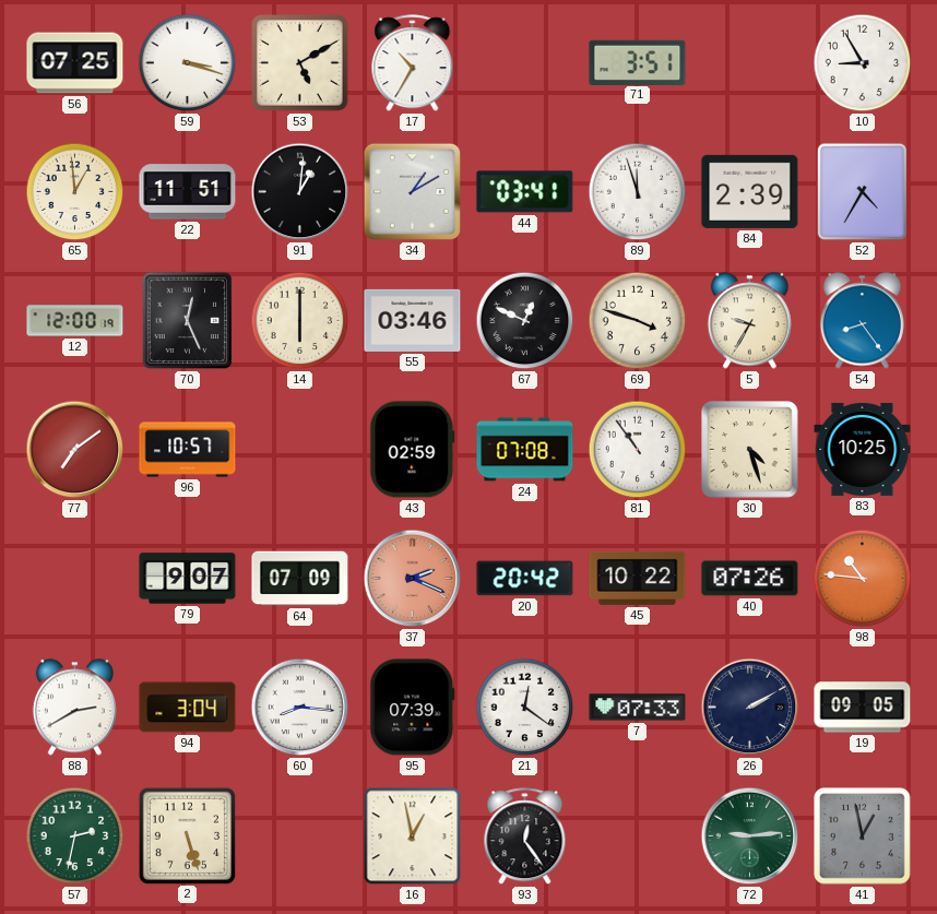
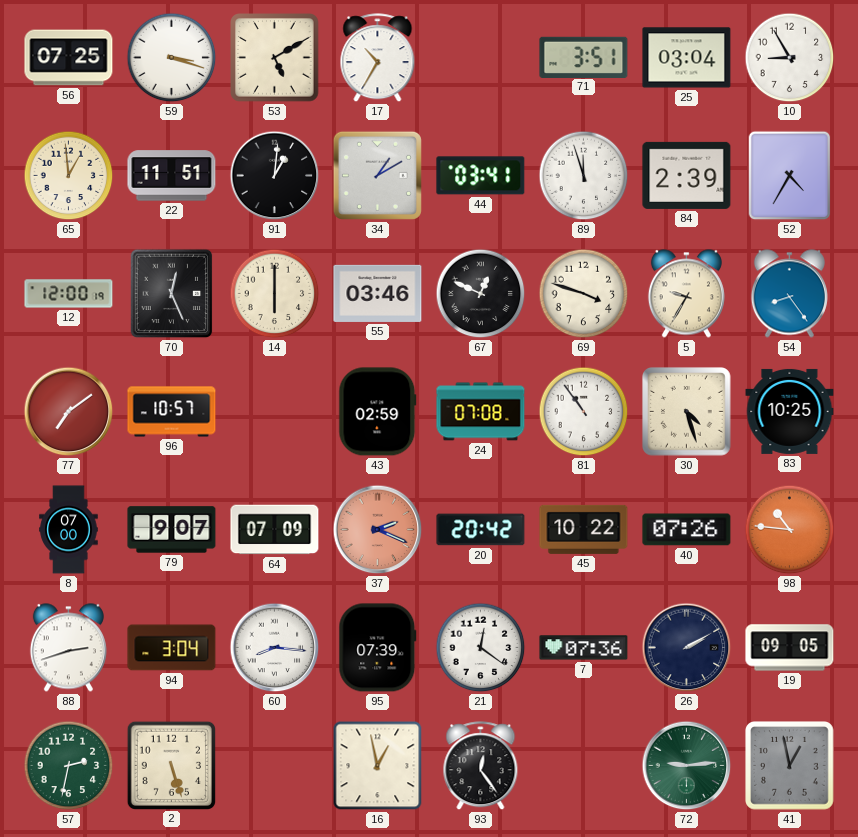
25: none -> 03:04 (687, 58)
8: none -> 07:00 (69, 530)
88: 2:40 -> 2:42 (68, 648)
7: 07:33 -> 07:36 (584, 648)
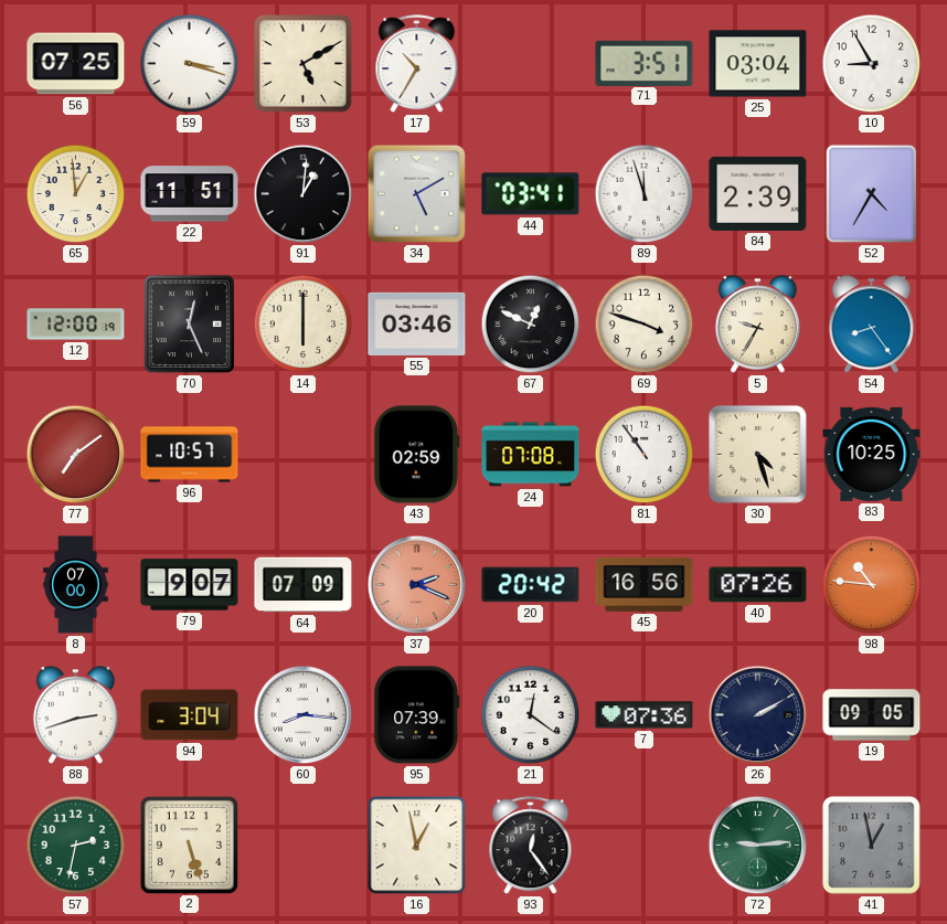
34: 1:10 -> 5:10 (416, 193)
45: 10:22 -> 16:56 (645, 584)
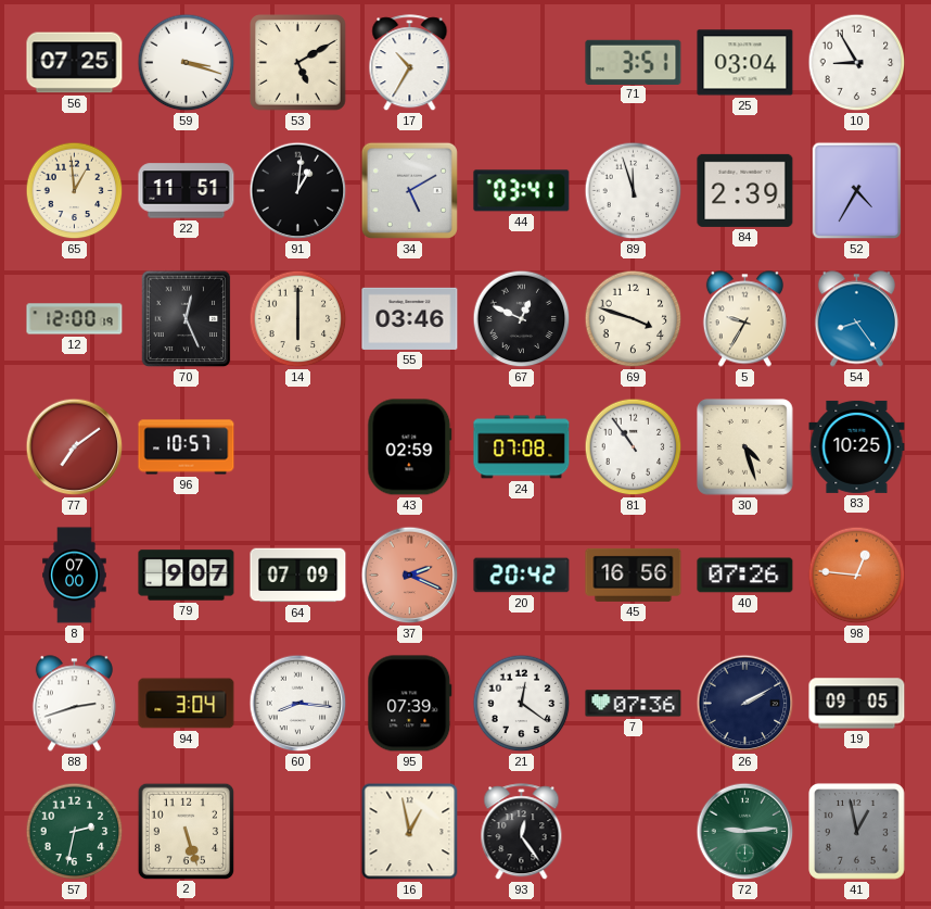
98: 10:46 -> 12:46 (857, 576)
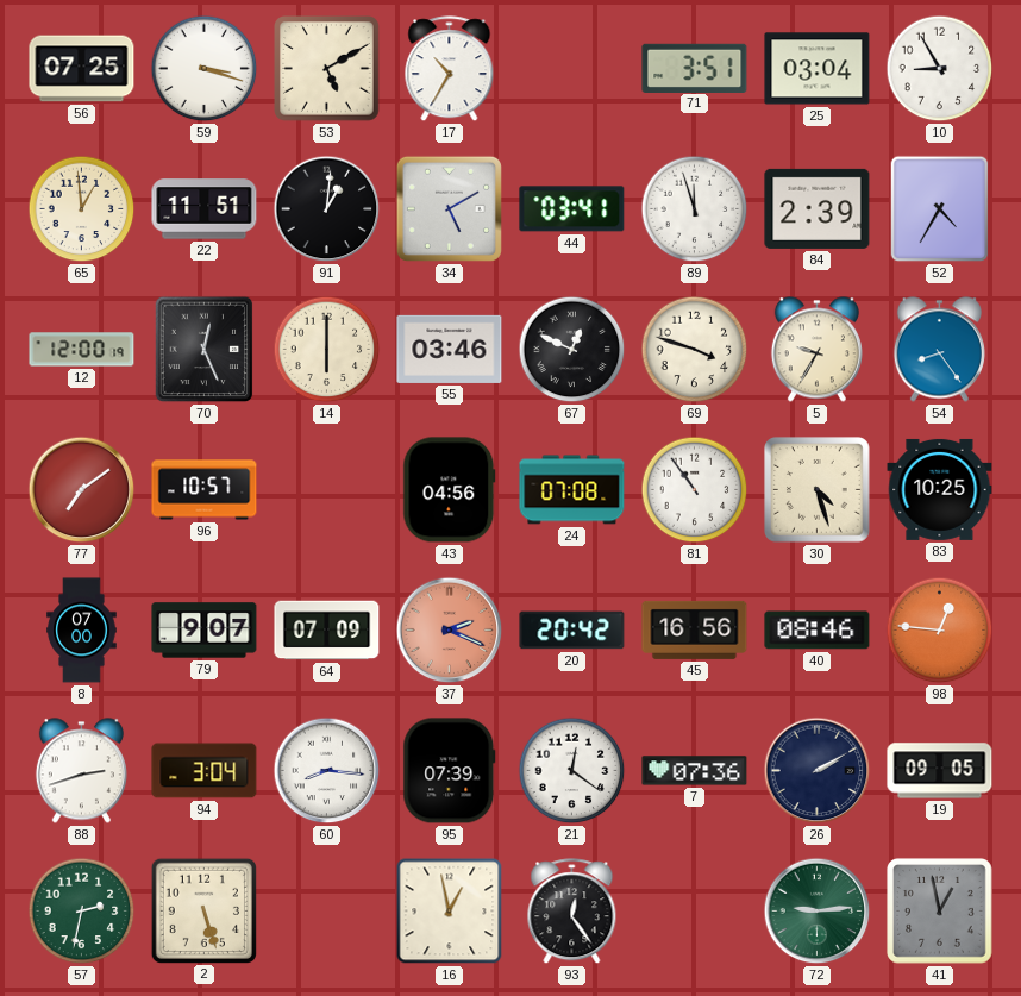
43: 02:59 -> 04:56 (450, 490)
40: 07:26 -> 08:46 (818, 631)
